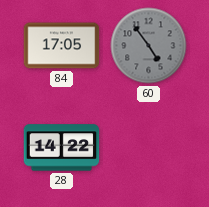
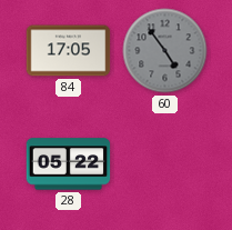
28: 14:22 -> 05:22 (69, 164)
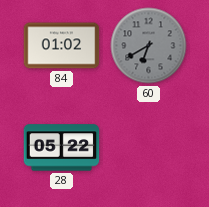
84: 17:05 -> 01:02 (62, 46)
60: 4:54 -> 6:40 (149, 46)
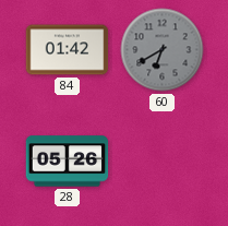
84: 01:02 -> 01:42 (68, 50)
28: 05:22 -> 05:26 (68, 162)
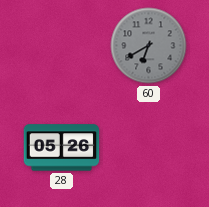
84: 01:42 -> none (68, 50)
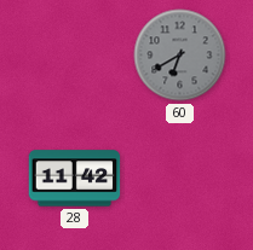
28: 05:26 -> 11:42 (75, 179)
